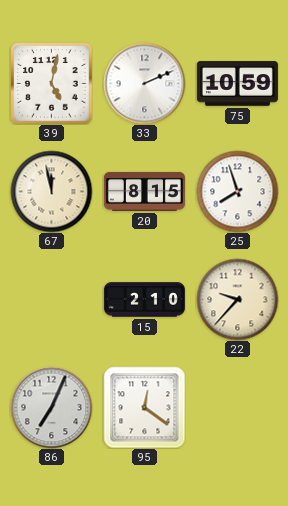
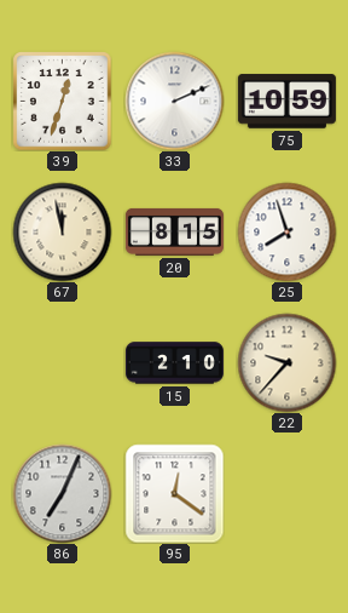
39: 5:02 -> 12:33 (62, 101)
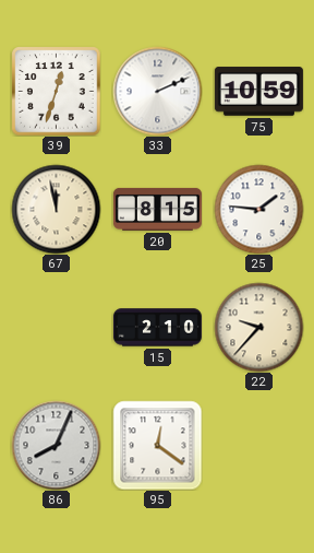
25: 7:57 -> 1:46 (258, 209)
86: 7:04 -> 8:04 (56, 445)
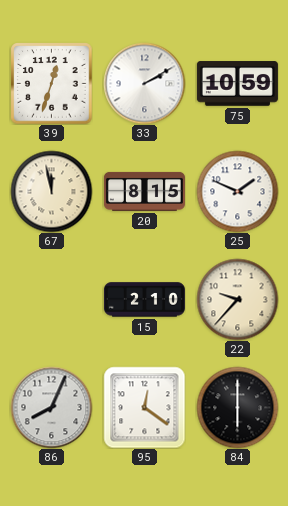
33: 2:11 -> 2:10 (144, 83)
25: 1:46 -> 1:49 (237, 191)
84: none -> 6:00 (237, 407)
